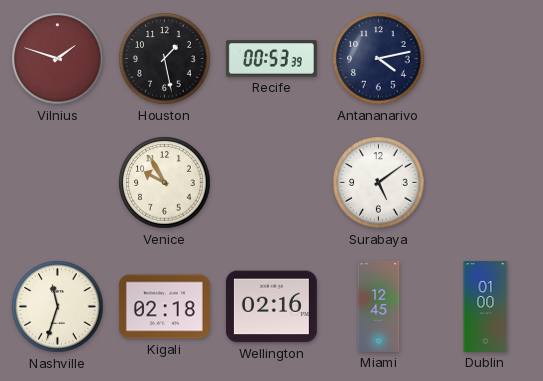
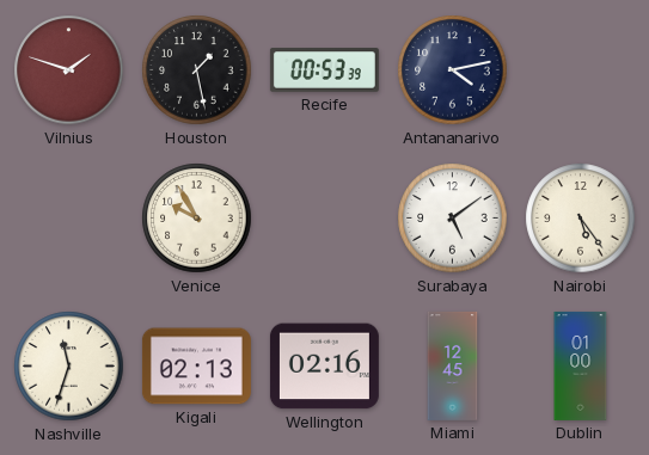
Nairobi: none -> 5:24 (581, 219)
Kigali: 02:18 -> 02:13 (196, 367)
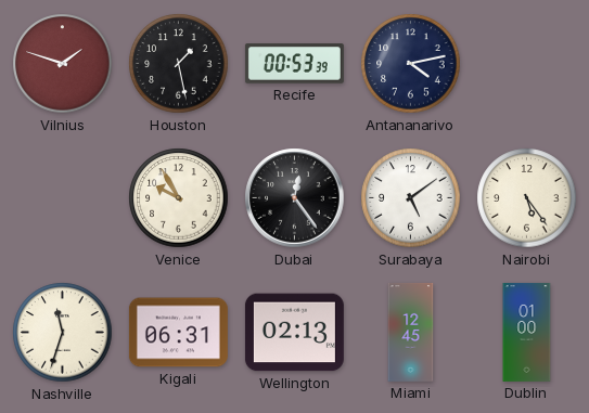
Dubai: none -> 12:24 (295, 198)
Kigali: 02:13 -> 06:31 (178, 333)
Wellington: 02:16 -> 02:13 (294, 333)
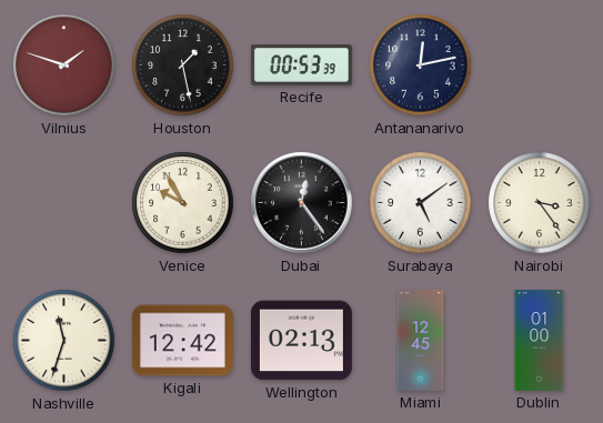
Antananarivo: 4:13 -> 12:13 (421, 66)
Nairobi: 5:24 -> 3:24 (540, 203)
Kigali: 06:31 -> 12:42 (182, 341)
